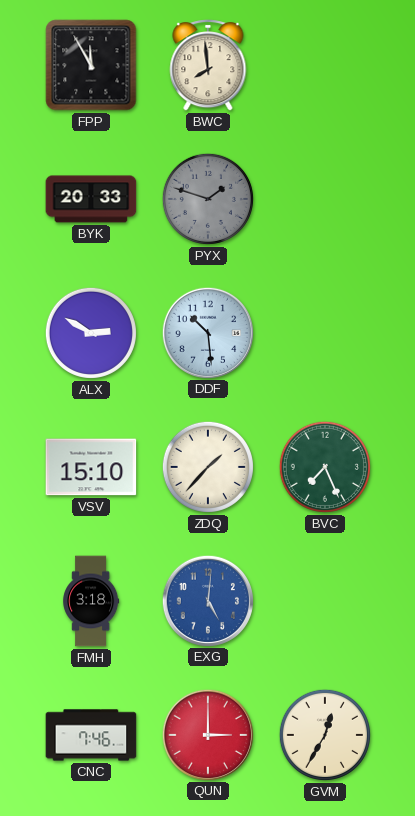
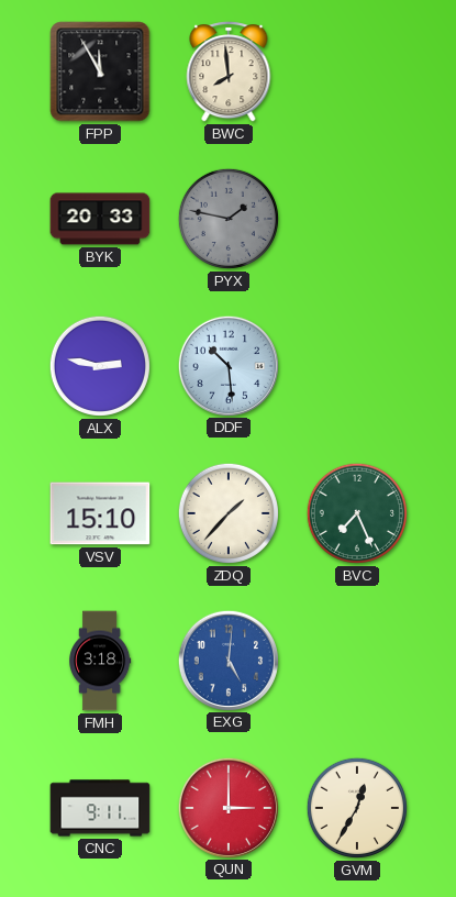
PYX: 1:48 -> 1:47 (229, 219)
ALX: 2:50 -> 2:47 (100, 366)
CNC: 7:46 -> 9:11 (100, 808)
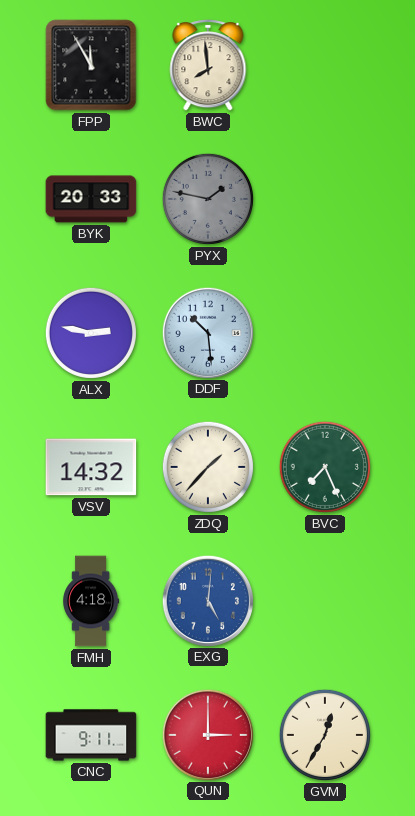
VSV: 15:10 -> 14:32 (91, 467)
FMH: 3:18 -> 4:18 (91, 601)
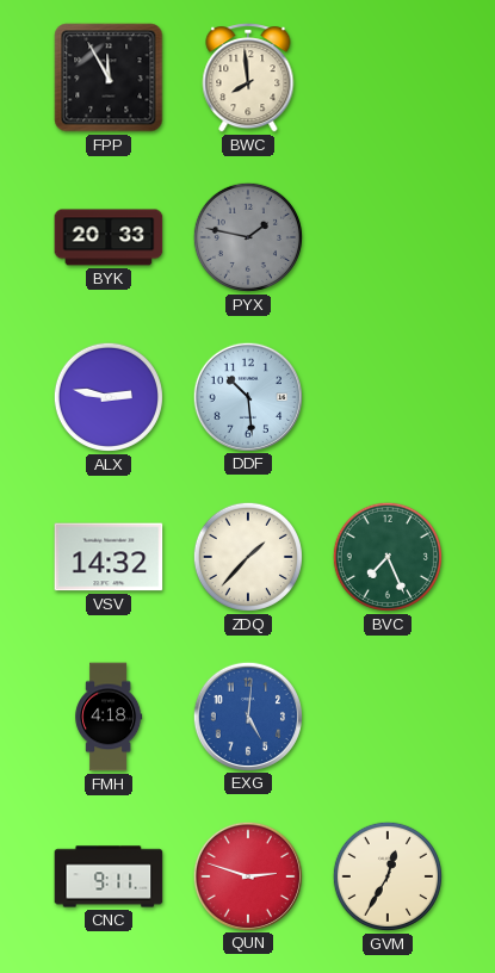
QUN: 3:00 -> 2:48 (247, 875)
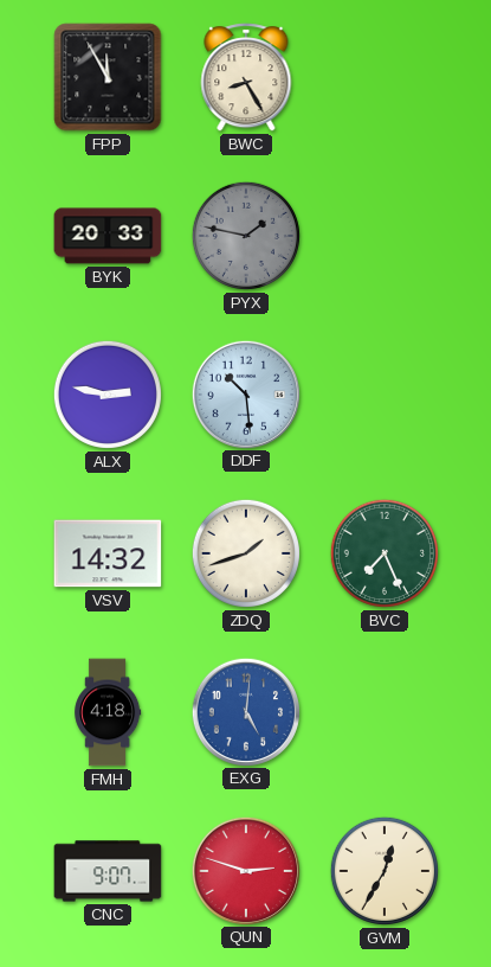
BWC: 7:59 -> 8:25 (246, 77)
ZDQ: 1:37 -> 1:42 (246, 553)
CNC: 9:11 -> 9:07 (108, 871)
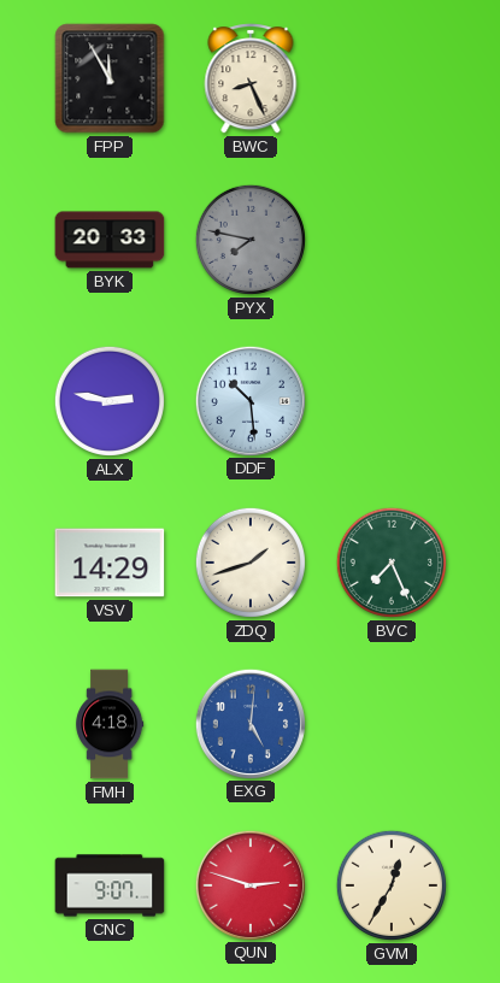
BWC: 8:25 -> 8:26 (251, 78)
PYX: 1:47 -> 7:47 (251, 240)
VSV: 14:32 -> 14:29 (110, 563)
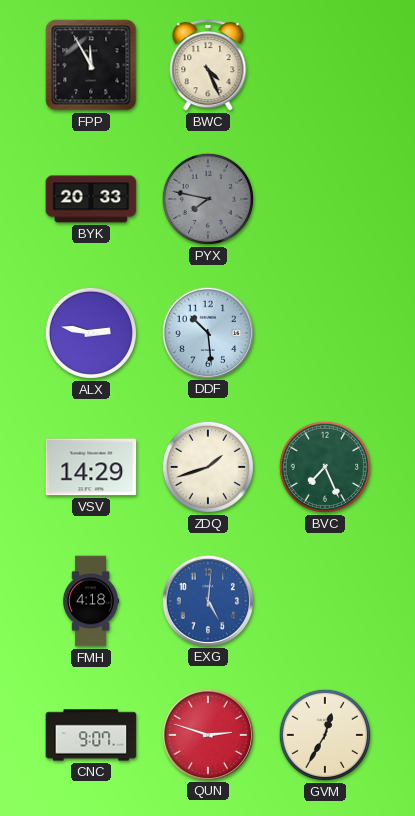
BWC: 8:26 -> 4:26 (208, 65)
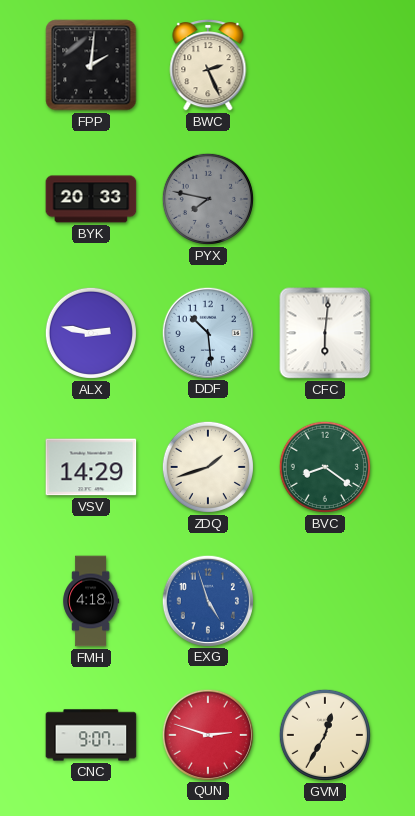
FPP: 11:55 -> 2:01 (91, 65)
BWC: 4:26 -> 2:26 (208, 65)
CFC: none -> 6:01 (325, 333)
BVC: 7:26 -> 8:21 (325, 467)
EXG: 5:01 -> 4:57 (207, 600)
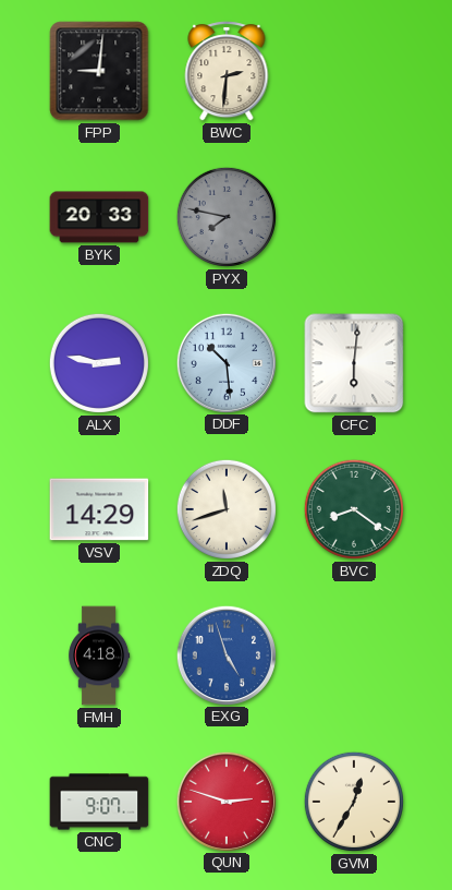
FPP: 2:01 -> 9:01 (99, 71)
BWC: 2:26 -> 2:31 (227, 71)
ZDQ: 1:42 -> 11:42 (227, 509)
